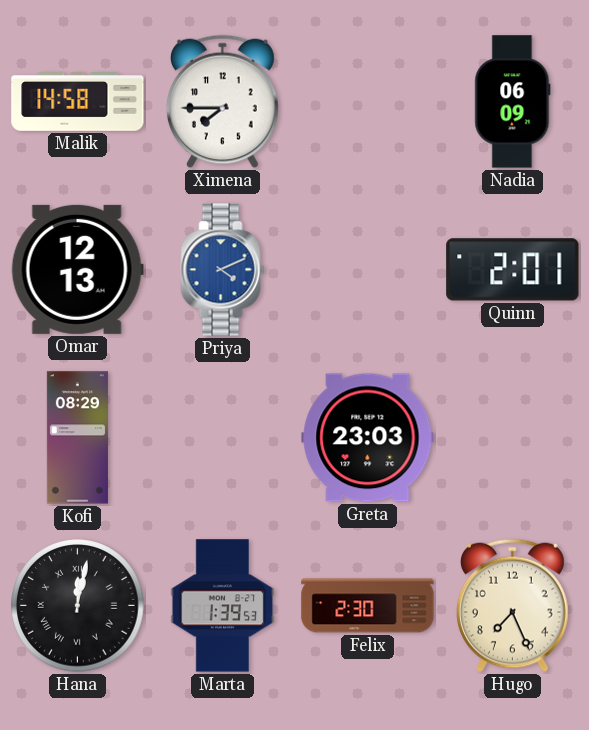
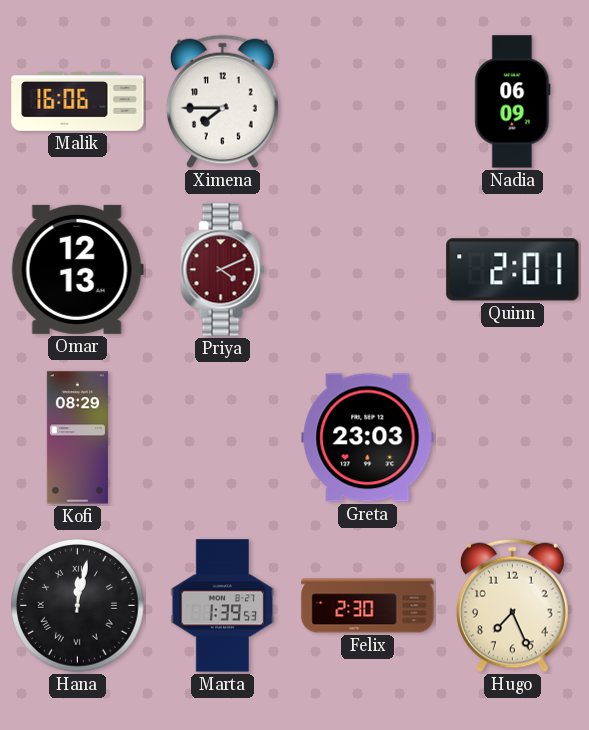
Malik: 14:58 -> 16:06 (78, 102)
Priya dial: blue -> burgundy (223, 270)
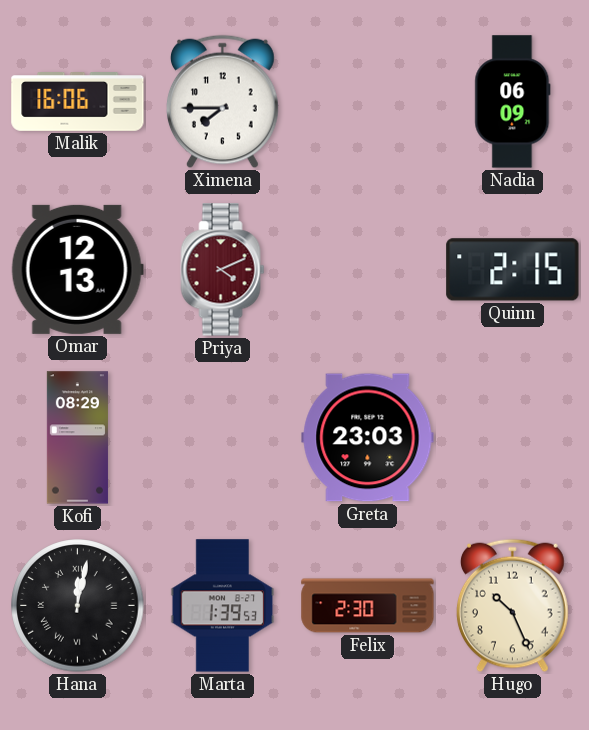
Quinn: 2:01 -> 2:15 (513, 270)
Hugo: 7:26 -> 10:26 (513, 606)
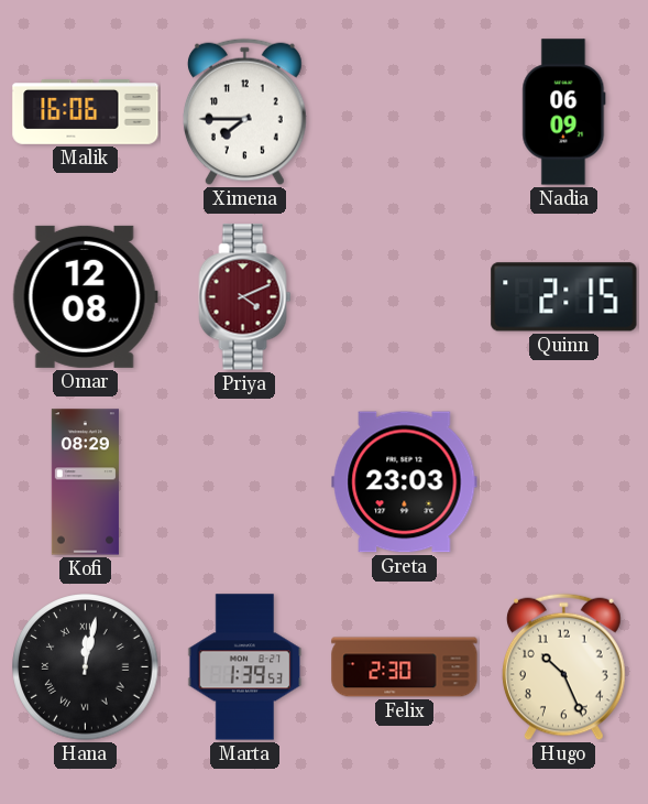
Omar: 12:13 -> 12:08 (85, 296)
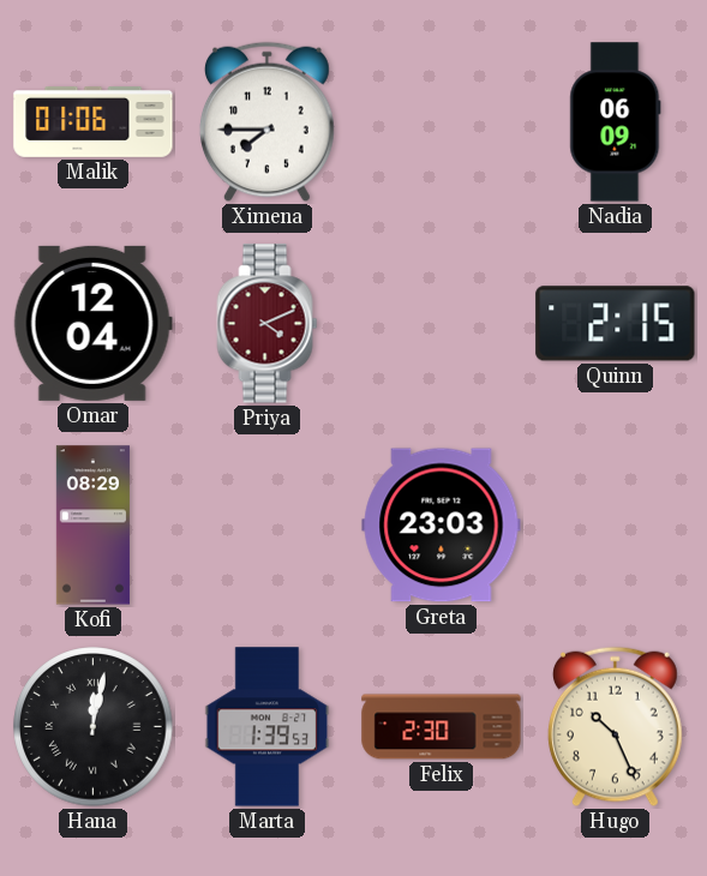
Malik: 16:06 -> 01:06 (94, 122)
Omar: 12:08 -> 12:04 (92, 323)
